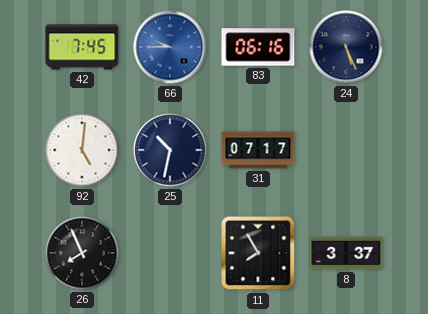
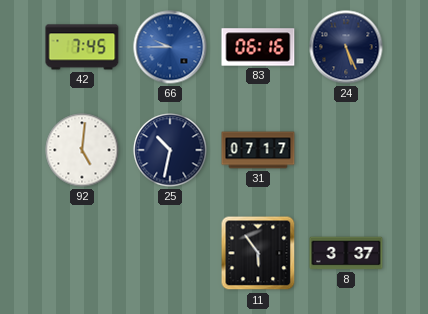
26: 7:56 -> none (82, 253)
11: 7:55 -> 5:54 (258, 253)
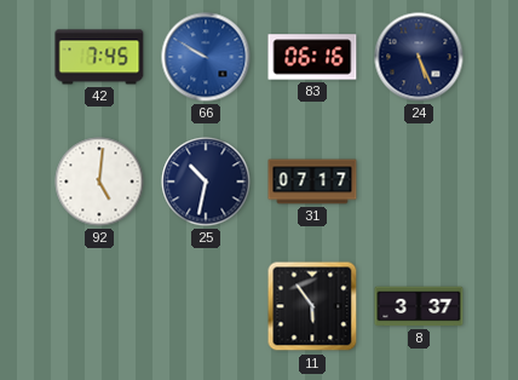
66: 9:45 -> 9:50 (206, 57)
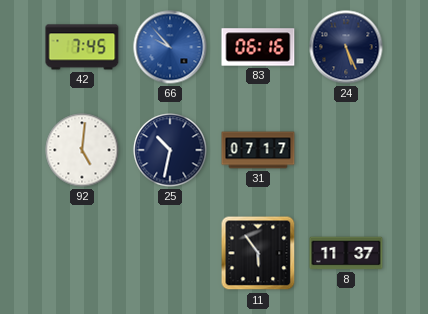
66: 9:50 -> 9:53 (170, 47)
8: 3:37 -> 11:37 (346, 253)
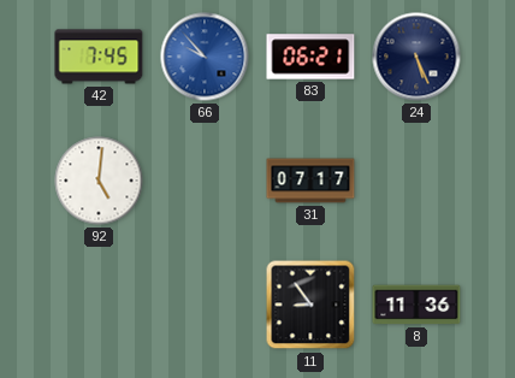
83: 06:16 -> 06:21 (310, 57)
25: 10:32 -> none (170, 150)
11: 5:54 -> 8:54 (310, 305)
8: 11:37 -> 11:36 (416, 305)
